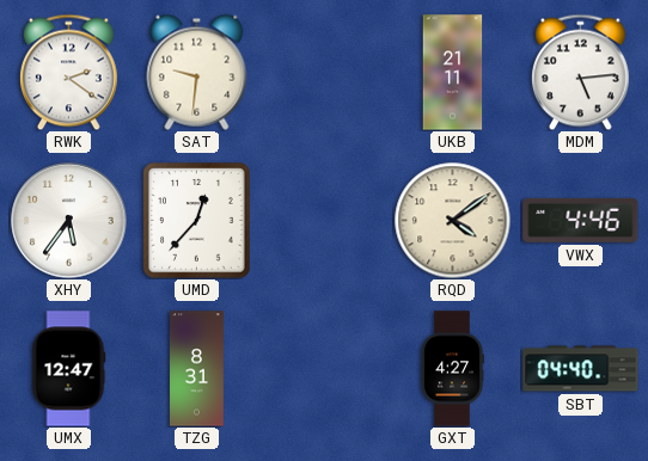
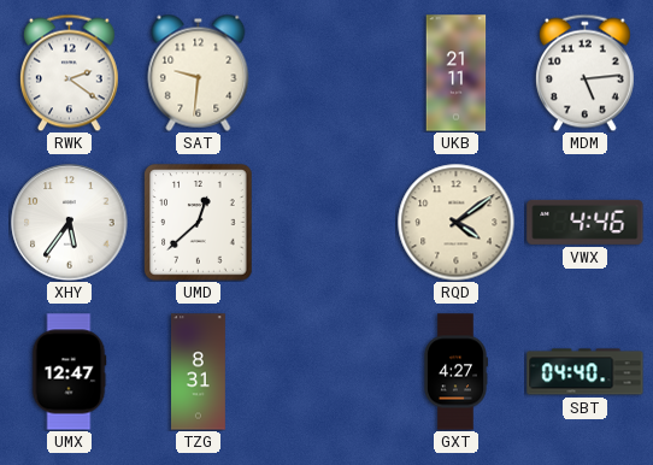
UMD: 12:37 -> 12:38 (199, 223)
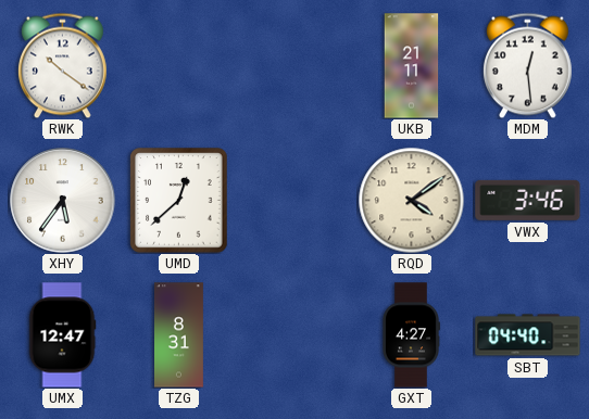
RWK: 2:21 -> 10:21 (63, 65)
SAT: 9:31 -> none (199, 72)
MDM: 5:14 -> 12:29 (528, 65)
VWX: 4:46 -> 3:46 (528, 200)
